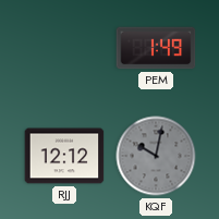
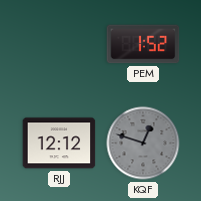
PEM: 1:49 -> 1:52 (143, 44)
KQF: 10:02 -> 12:48 (143, 143)
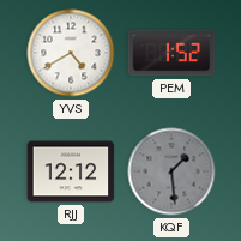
YVS: none -> 4:40 (71, 53)
KQF: 12:48 -> 1:29 (171, 171)
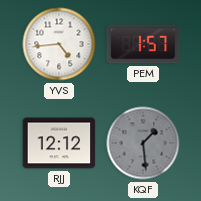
YVS: 4:40 -> 4:44 (59, 44)
PEM: 1:52 -> 1:57 (143, 44)
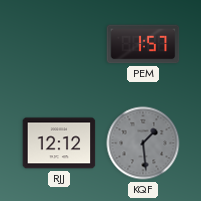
YVS: 4:44 -> none (59, 44)
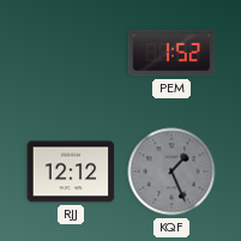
PEM: 1:57 -> 1:52 (171, 53)
KQF: 1:29 -> 1:26 (171, 171)
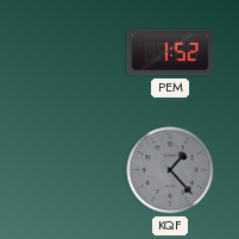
RJJ: 12:12 -> none (71, 171)
KQF: 1:26 -> 1:23 (170, 170)
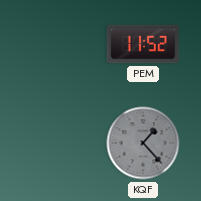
PEM: 1:52 -> 11:52 (143, 44)
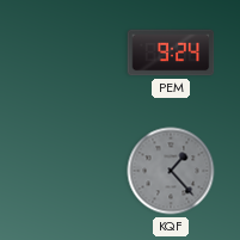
PEM: 11:52 -> 9:24 (171, 53)
